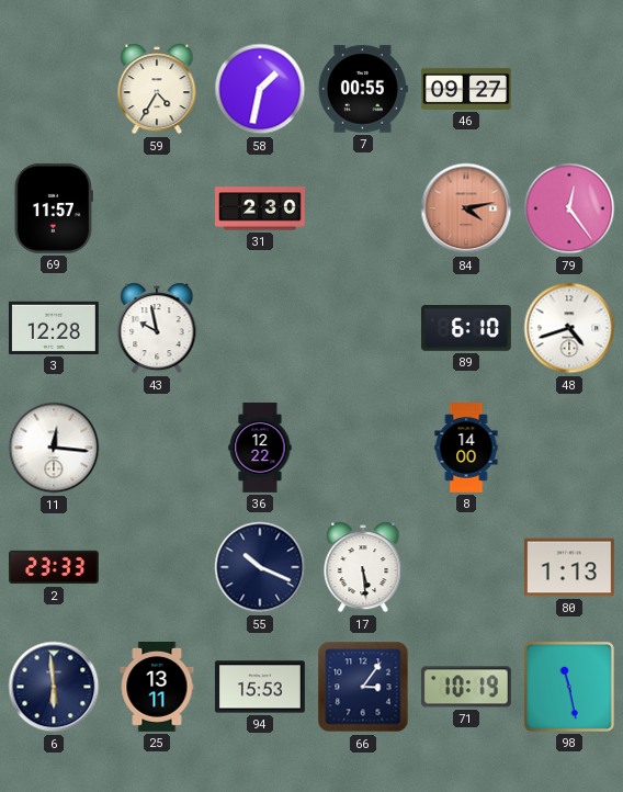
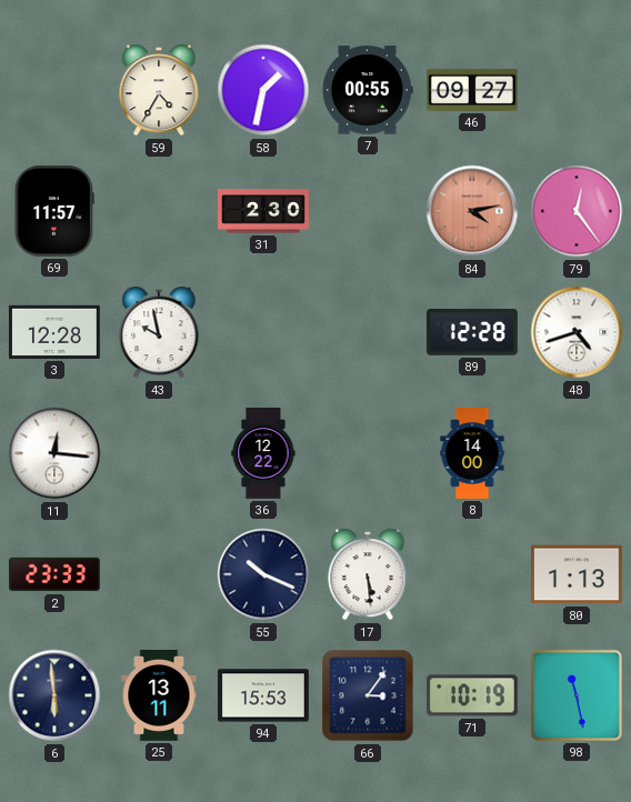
89: 6:10 -> 12:28 (472, 332)
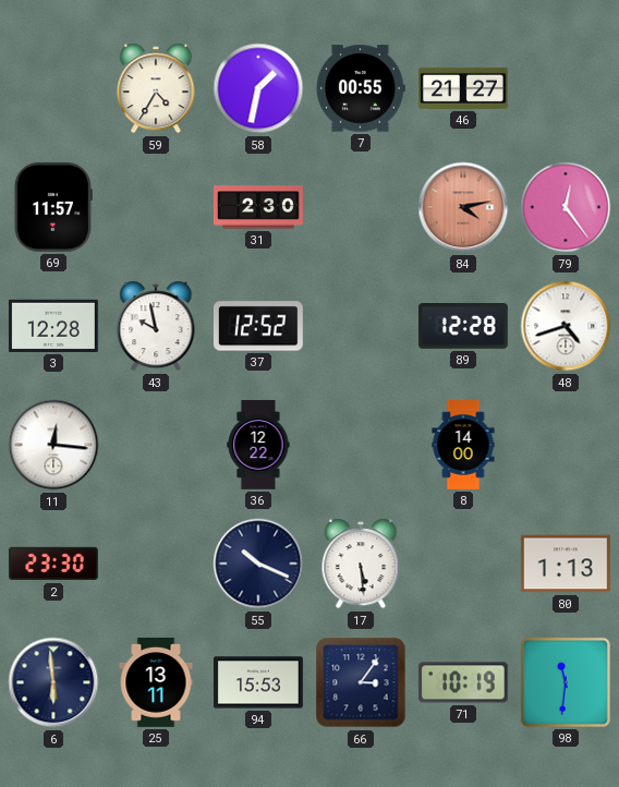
46: 09:27 -> 21:27 (464, 88)
37: none -> 12:52 (258, 326)
2: 23:33 -> 23:30 (54, 564)
98: 11:28 -> 11:31 (566, 682)
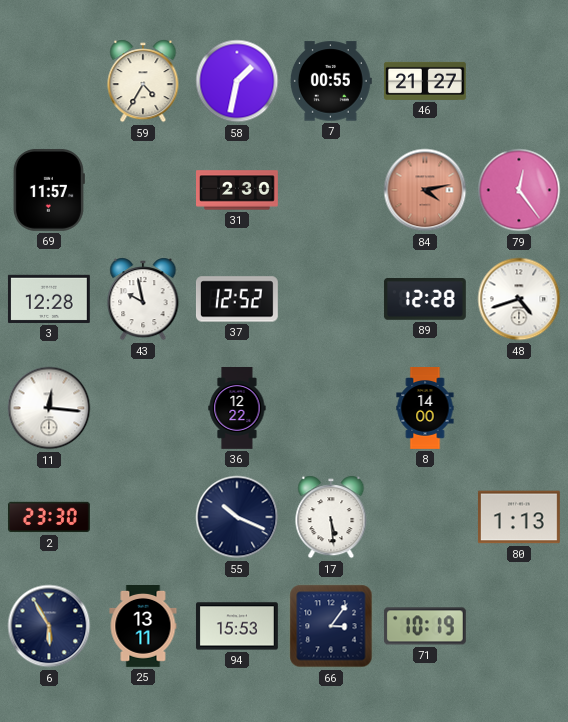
6: 5:59 -> 5:55 (49, 626)
98: 11:31 -> none (566, 682)
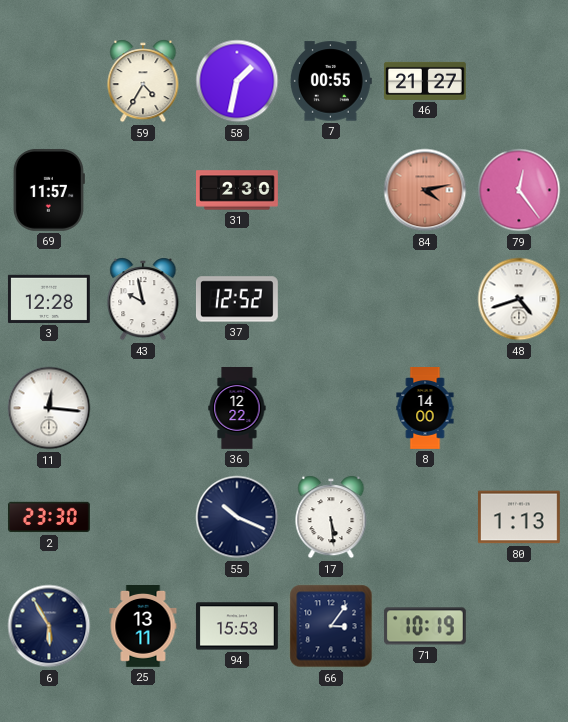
89: 12:28 -> none (425, 299)
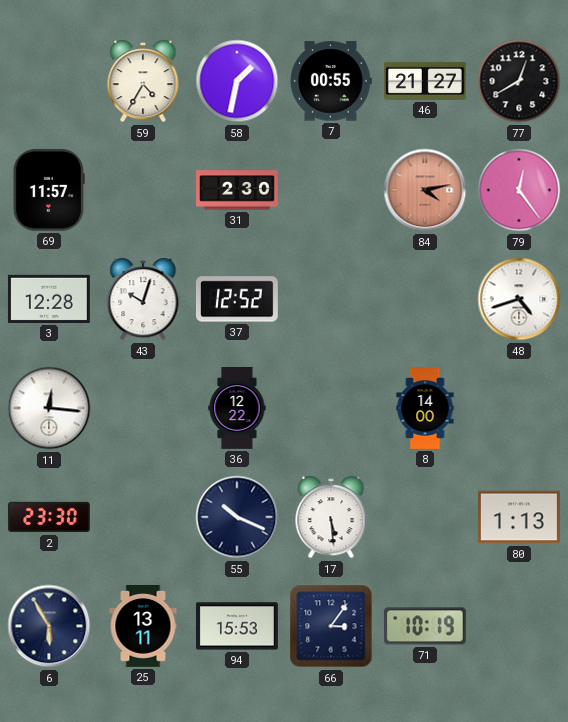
77: none -> 12:40 (519, 81)
43: 9:58 -> 10:03 (143, 299)
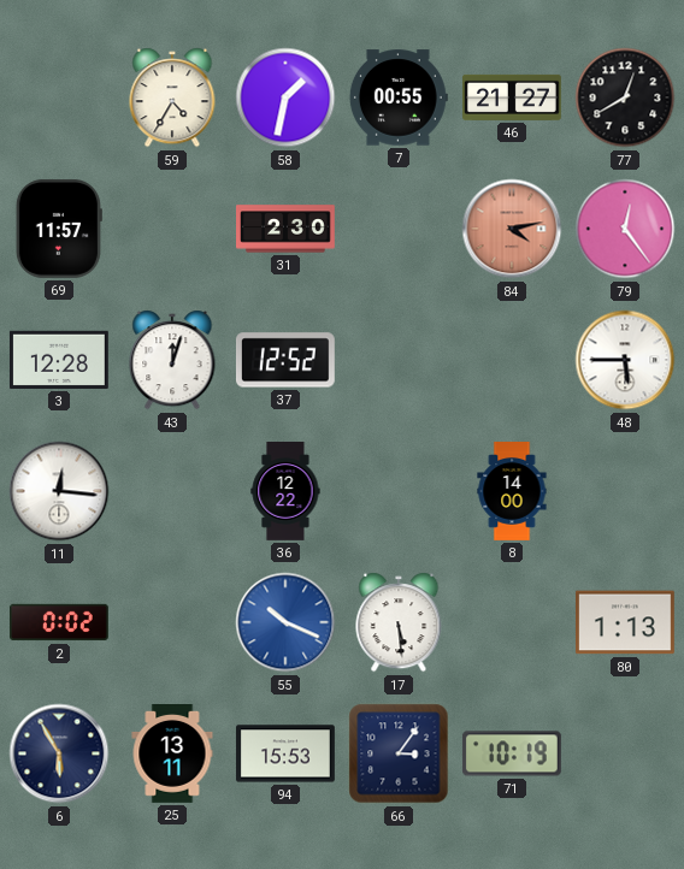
43: 10:03 -> 12:03 (172, 360)
48: 4:42 -> 5:45 (625, 360)
2: 23:30 -> 0:02 (60, 622)
55 dial: navy -> blue (285, 622)
